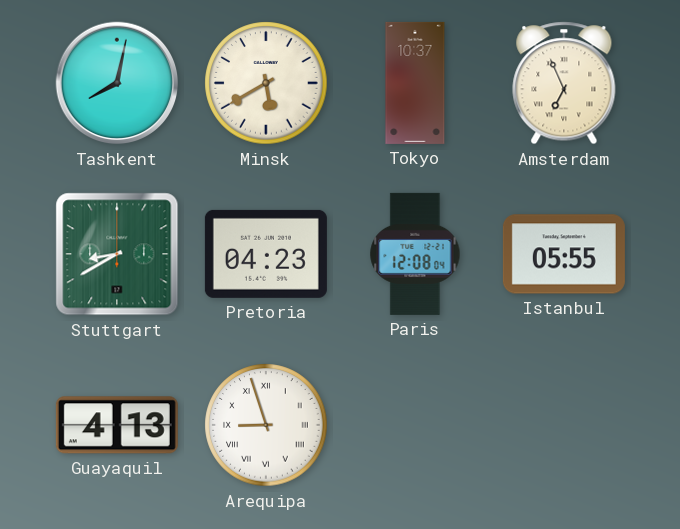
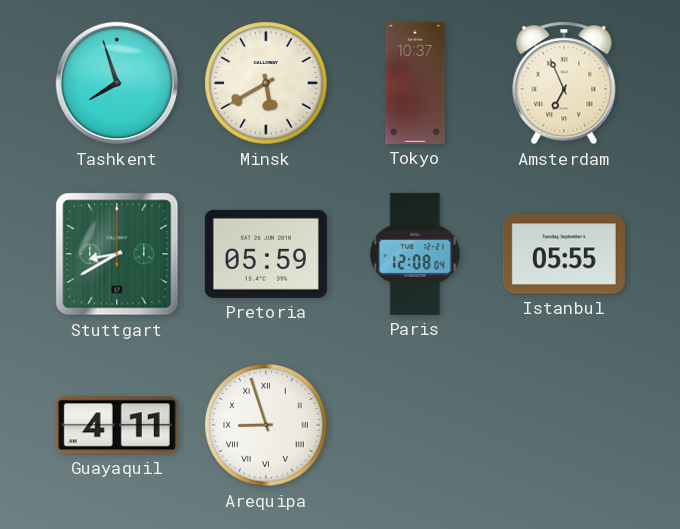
Tashkent: 8:02 -> 7:57 (117, 83)
Pretoria: 04:23 -> 05:59 (266, 254)
Guayaquil: 4:13 -> 4:11 (117, 425)
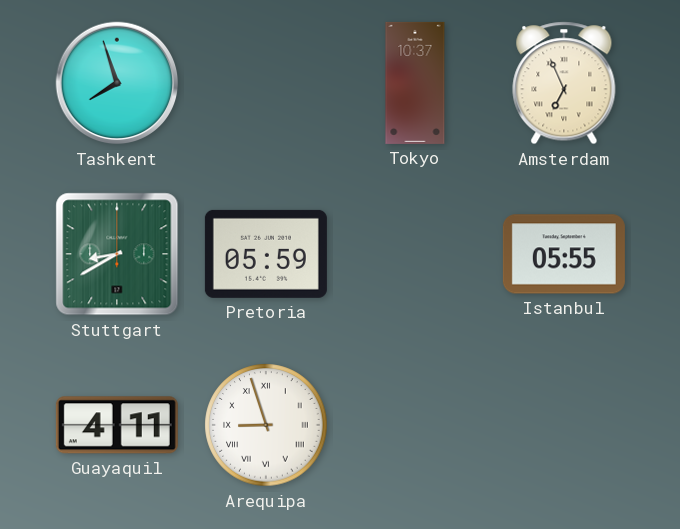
Minsk: 5:40 -> none (266, 83)
Paris: 12:08 -> none (415, 254)
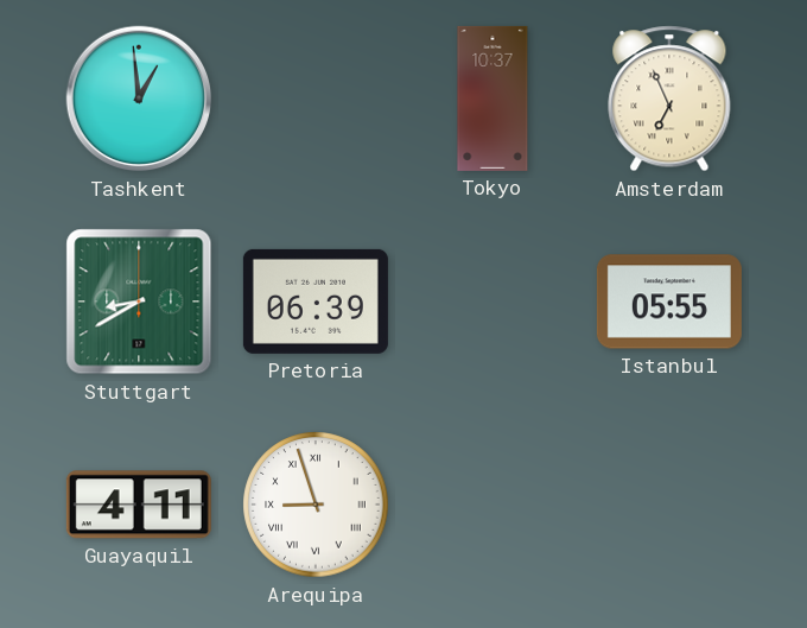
Tashkent: 7:57 -> 12:59 (139, 99)
Pretoria: 05:59 -> 06:39 (316, 302)
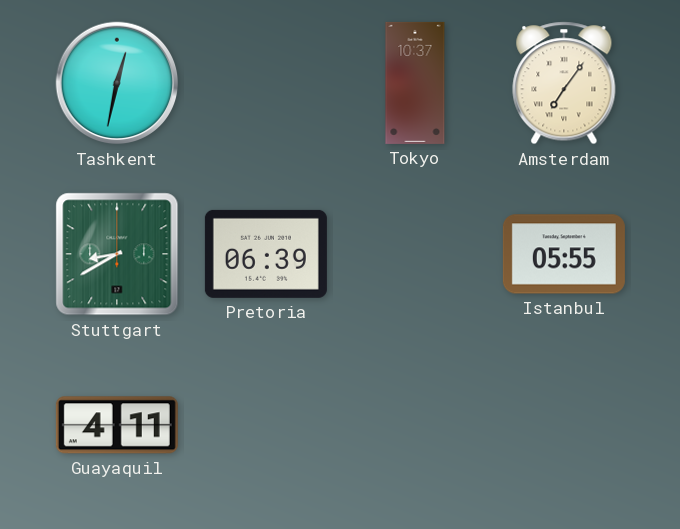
Tashkent: 12:59 -> 12:32 (117, 83)
Amsterdam: 6:56 -> 7:06 (564, 83)
Arequipa: 8:57 -> none (316, 505)
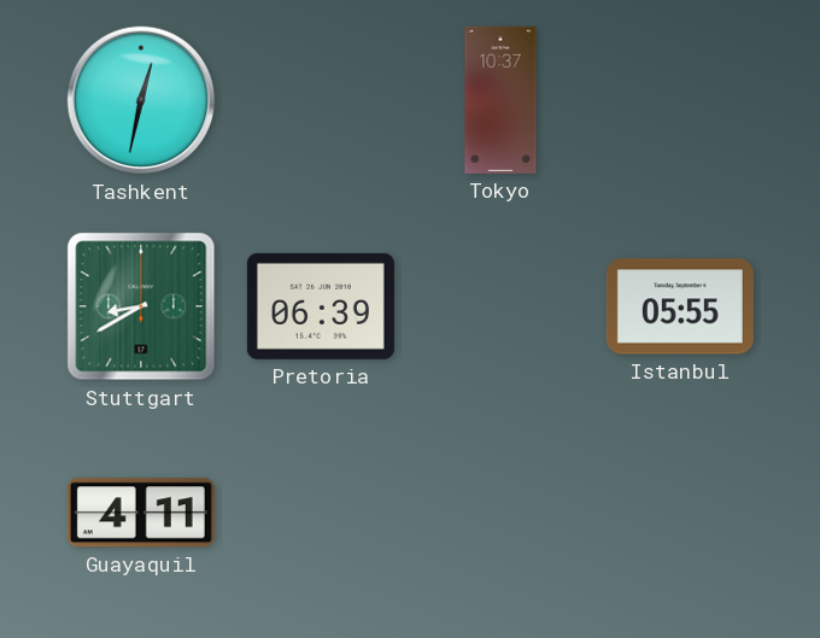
Amsterdam: 7:06 -> none (564, 83)
